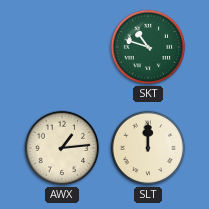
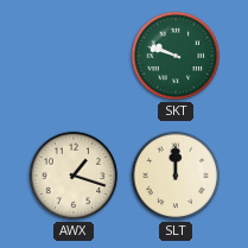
SKT: 10:48 -> 9:48 (176, 56)
AWX: 1:14 -> 1:18 (74, 176)
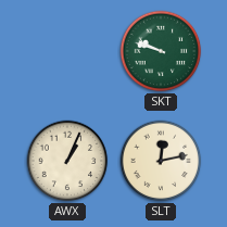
AWX: 1:18 -> 1:04 (67, 161)
SLT: 12:00 -> 12:13 (161, 161)
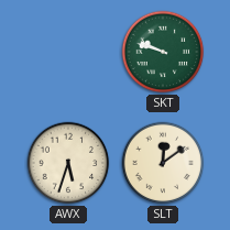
AWX: 1:04 -> 5:33 (68, 163)
SLT: 12:13 -> 12:09 (163, 163)
